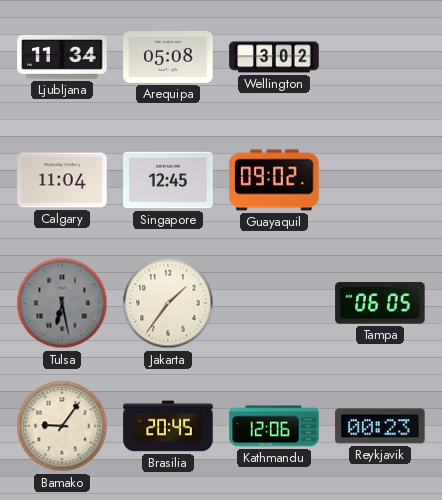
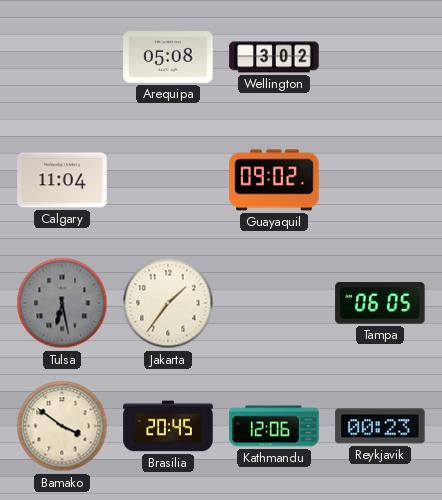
Ljubljana: 11:34 -> none (62, 57)
Singapore: 12:45 -> none (168, 180)
Bamako: 9:06 -> 3:51 (62, 426)
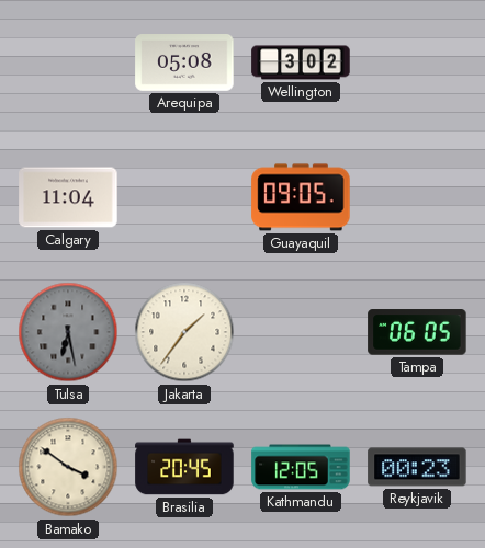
Guayaquil: 09:02 -> 09:05 (301, 197)
Kathmandu: 12:06 -> 12:05 (301, 467)
